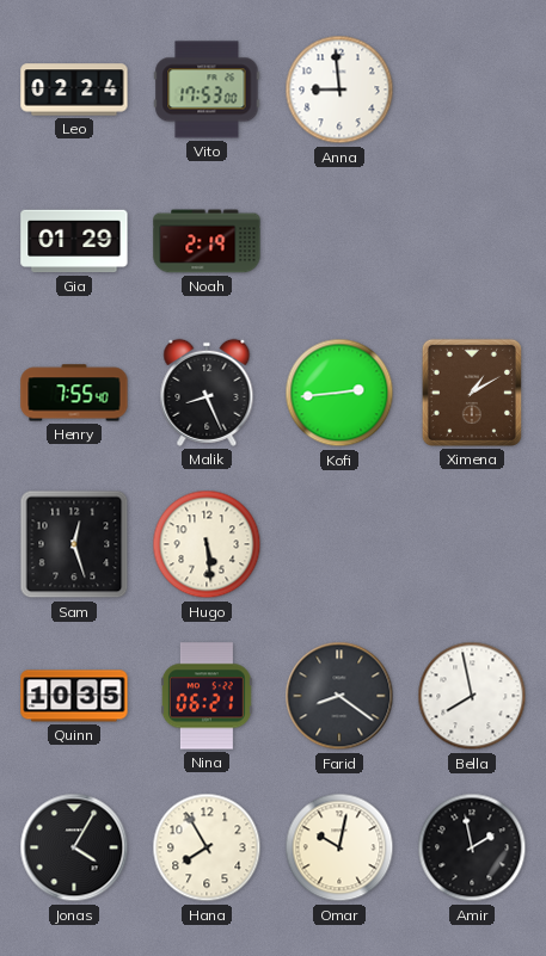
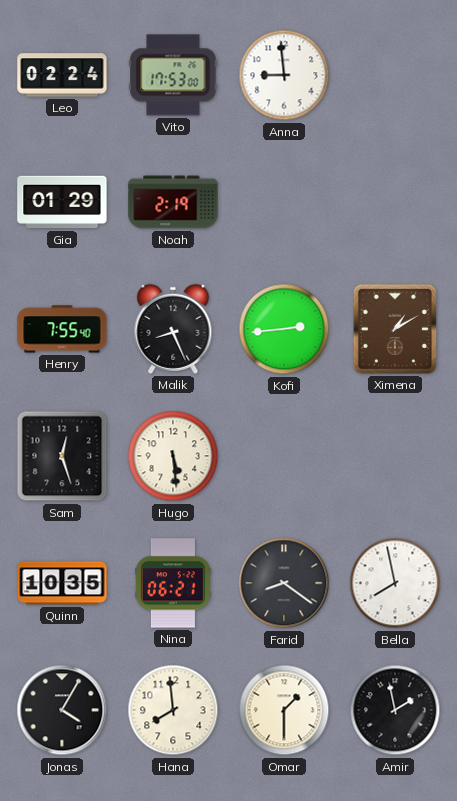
Hana: 7:55 -> 7:59 (173, 710)
Omar: 10:02 -> 1:30 (284, 710)
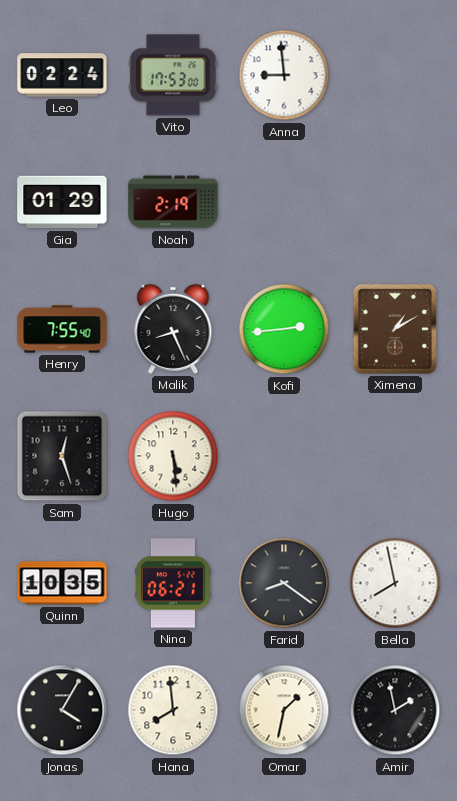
Omar: 1:30 -> 1:32 (284, 710)
